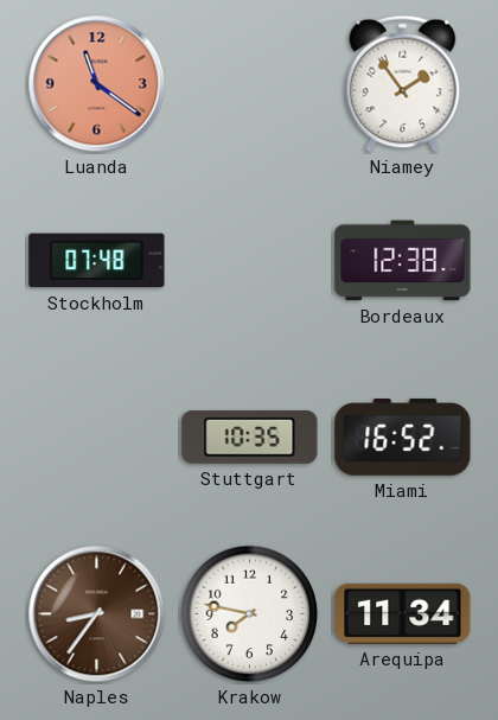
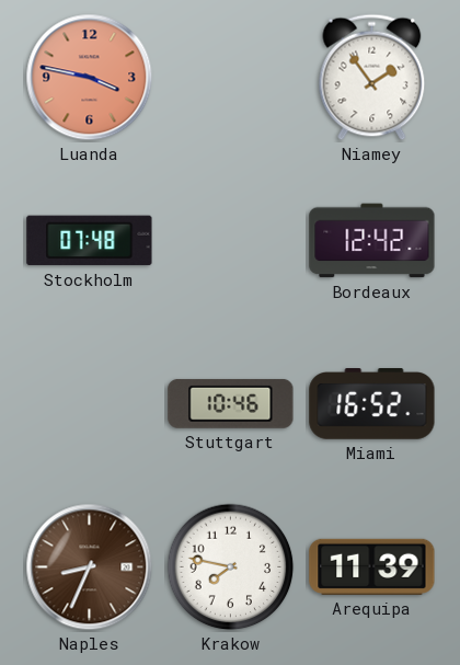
Luanda: 11:21 -> 3:47 (90, 78)
Bordeaux: 12:38 -> 12:42 (372, 241)
Stuttgart: 10:35 -> 10:46 (231, 403)
Naples: 8:36 -> 8:34 (90, 567)
Arequipa: 11:34 -> 11:39 (372, 566)
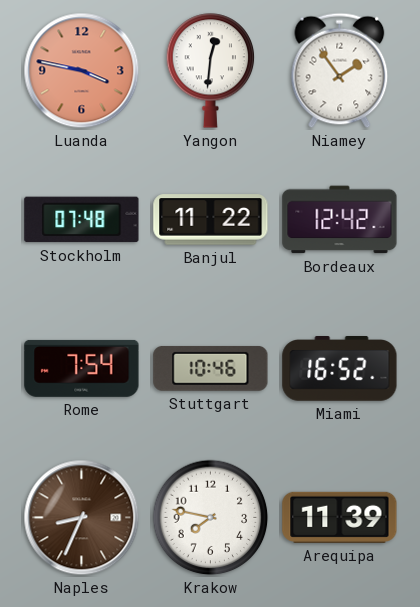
Yangon: none -> 12:31 (211, 71)
Banjul: none -> 11:22 (211, 220)
Rome: none -> 7:54 (82, 368)
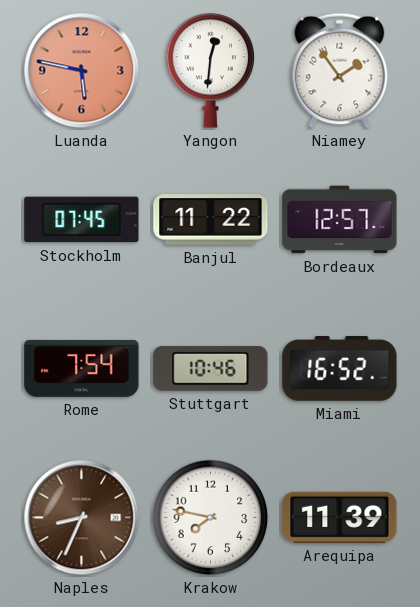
Luanda: 3:47 -> 5:47 (82, 71)
Stockholm: 07:48 -> 07:45 (82, 220)
Bordeaux: 12:42 -> 12:57 (340, 220)
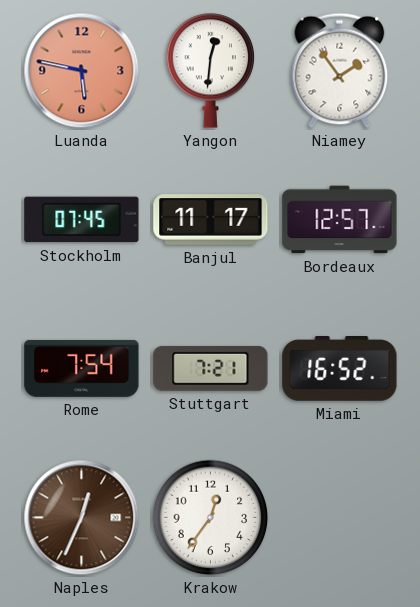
Banjul: 11:22 -> 11:17 (211, 220)
Stuttgart: 10:46 -> 7:21 (211, 368)
Naples: 8:34 -> 12:34 (82, 518)
Krakow: 7:47 -> 12:36 (211, 518)
Arequipa: 11:39 -> none (340, 517)
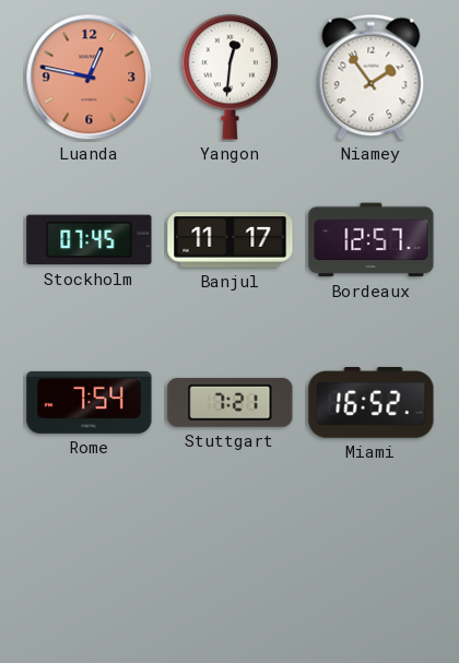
Luanda: 5:47 -> 12:47 (90, 78)
Naples: 12:34 -> none (82, 518)
Krakow: 12:36 -> none (211, 518)
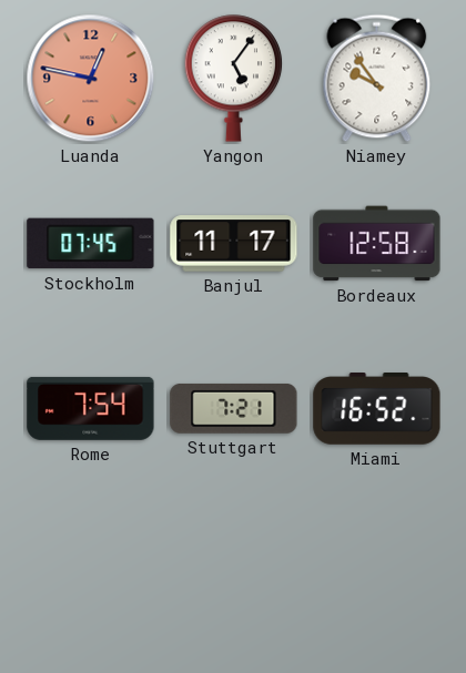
Yangon: 12:31 -> 5:06 (234, 79)
Niamey: 1:54 -> 9:54 (377, 79)
Bordeaux: 12:57 -> 12:58 (377, 244)
